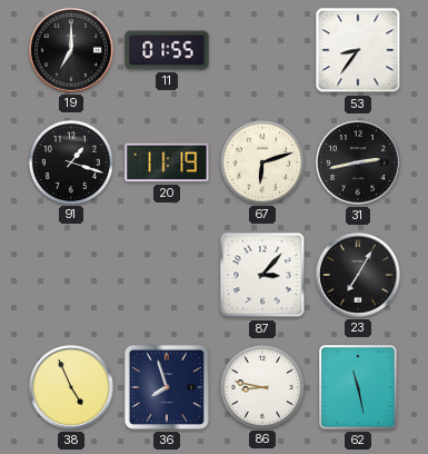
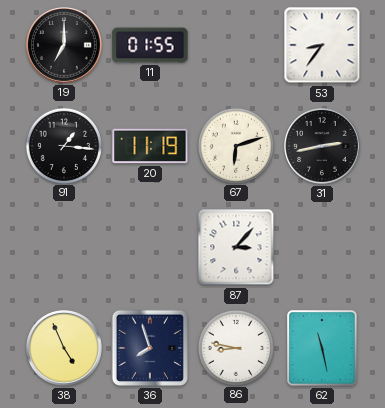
91: 1:18 -> 1:16 (63, 145)
23: 7:05 -> none (359, 276)
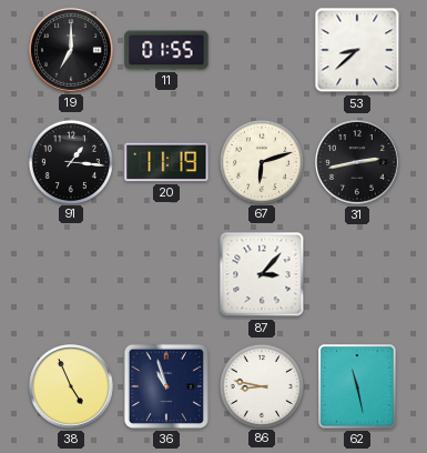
53: 8:36 -> 8:38 (357, 50)
36: 7:57 -> 10:57 (166, 386)
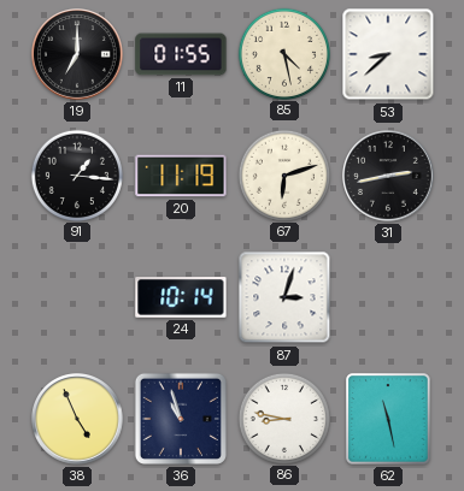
85: none -> 4:28 (283, 53)
24: none -> 10:14 (181, 297)
87: 3:07 -> 3:03 (284, 297)
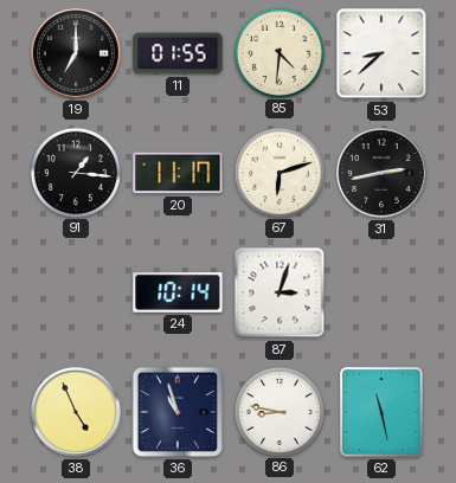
85: 4:28 -> 4:31 (278, 52)
20: 11:19 -> 11:17 (178, 173)
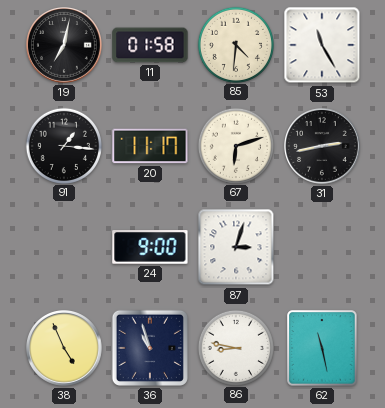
19: 7:00 -> 7:02 (65, 46)
11: 01:55 -> 01:58 (150, 45)
53: 8:38 -> 11:25 (322, 45)
24: 10:14 -> 9:00 (150, 247)
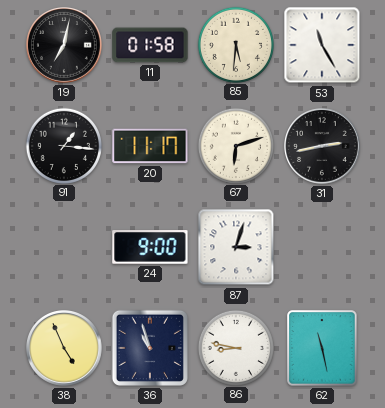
85: 4:31 -> 5:31 (235, 44)
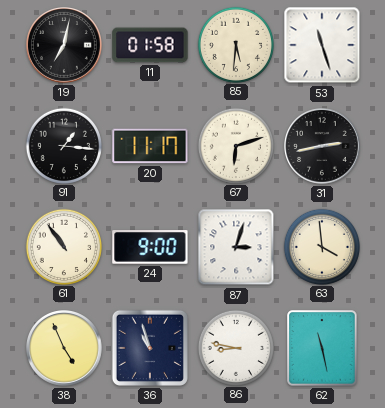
53: 11:25 -> 11:27 (322, 45)
61: none -> 10:54 (63, 246)
63: none -> 3:59 (321, 246)
